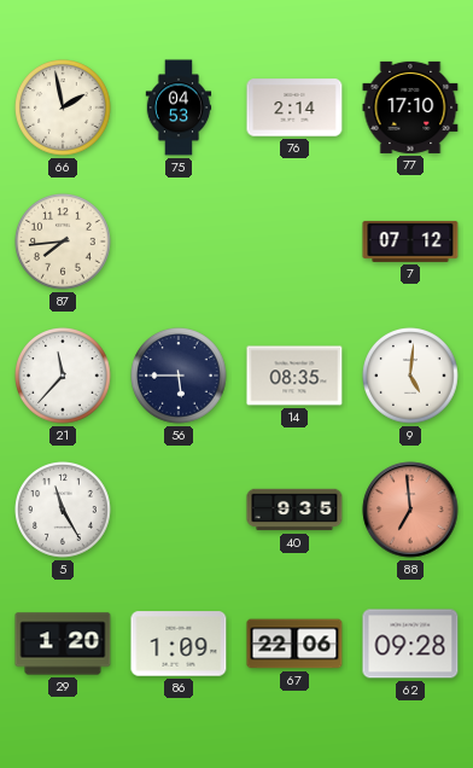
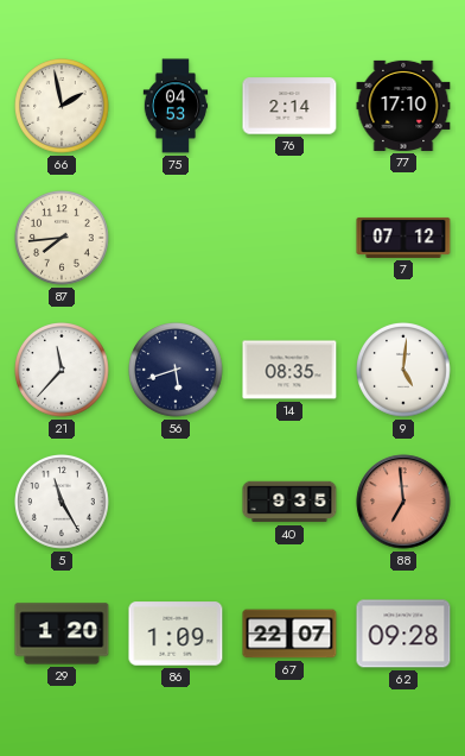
56: 5:45 -> 5:42 (177, 371)
67: 22:06 -> 22:07 (289, 634)
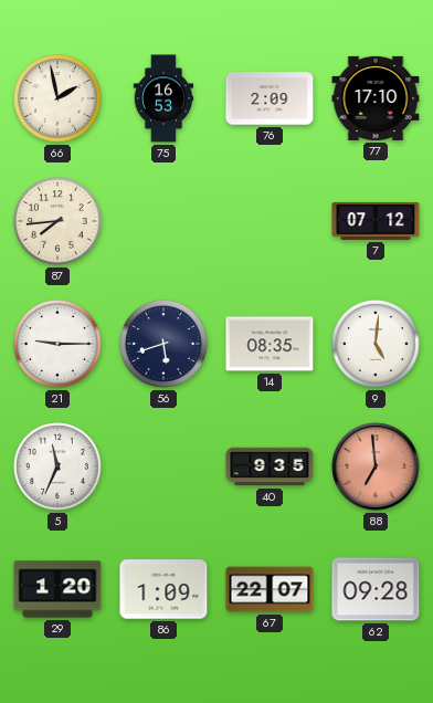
75: 04:53 -> 16:53 (163, 98)
76: 2:14 -> 2:09 (270, 98)
21: 11:37 -> 9:15 (59, 345)
5: 11:25 -> 11:34 (59, 468)
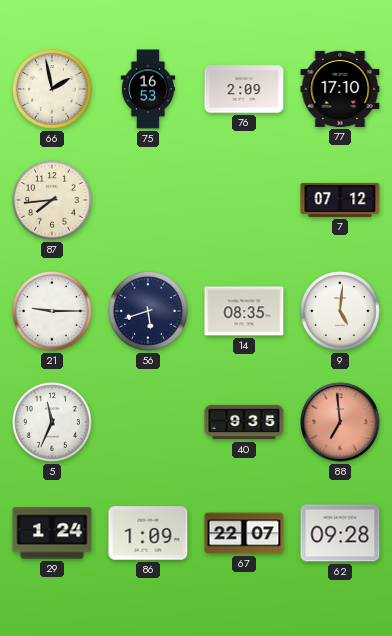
29: 1:20 -> 1:24 (52, 533)
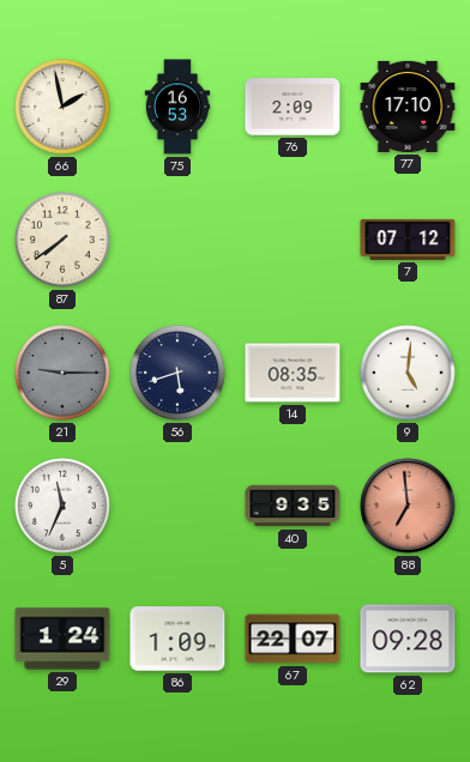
87: 7:44 -> 7:39 (64, 241)
21 dial: white -> grey (64, 374)
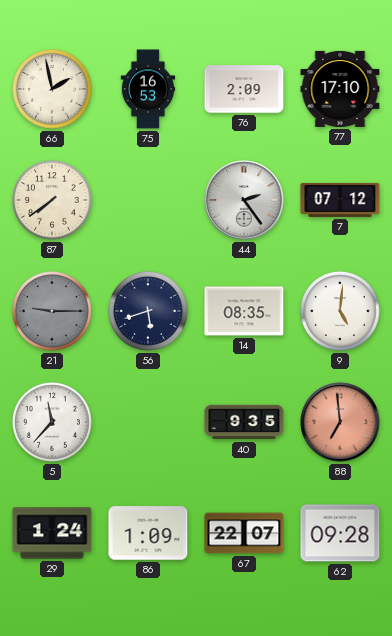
44: none -> 2:24 (244, 200)
5: 11:34 -> 11:37 (53, 423)
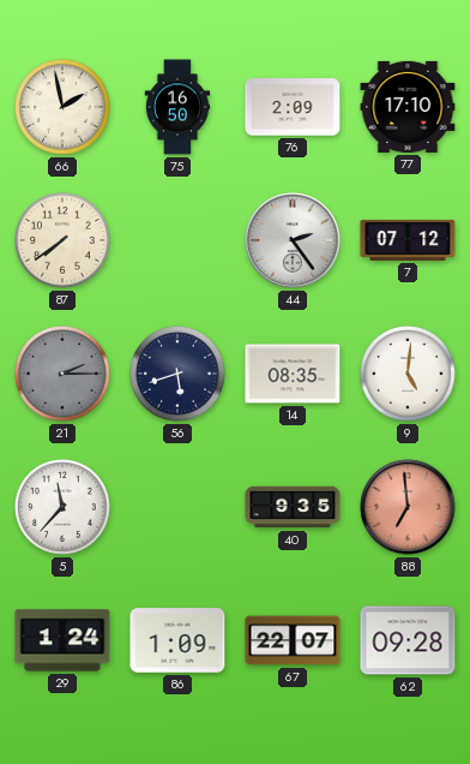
75: 16:53 -> 16:50 (177, 107)
21: 9:15 -> 2:15 (64, 375)
